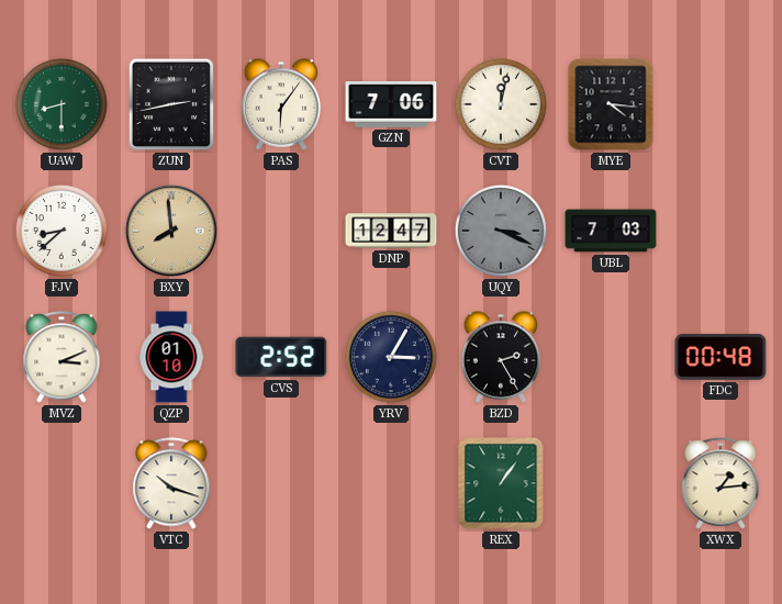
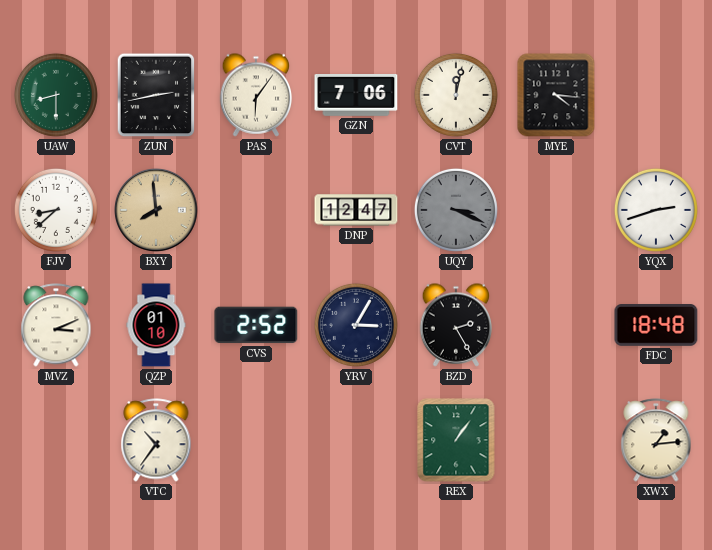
UBL: 7:03 -> none (611, 231)
YQX: none -> 2:42 (656, 210)
FDC: 00:48 -> 18:48 (656, 326)
VTC: 10:18 -> 10:36 (156, 440)
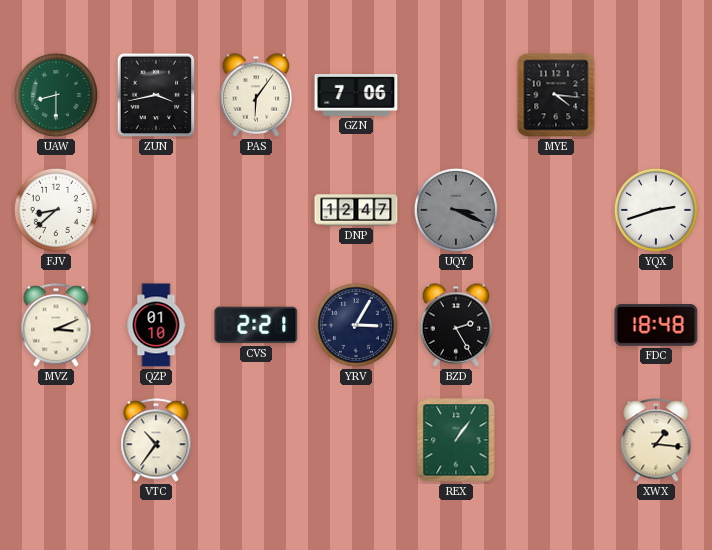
ZUN: 2:43 -> 3:43 (156, 95)
CVT: 12:02 -> none (456, 95)
BXY: 7:59 -> none (157, 211)
CVS: 2:52 -> 2:21 (256, 325)
XWX: 1:14 -> 1:16 (656, 440)
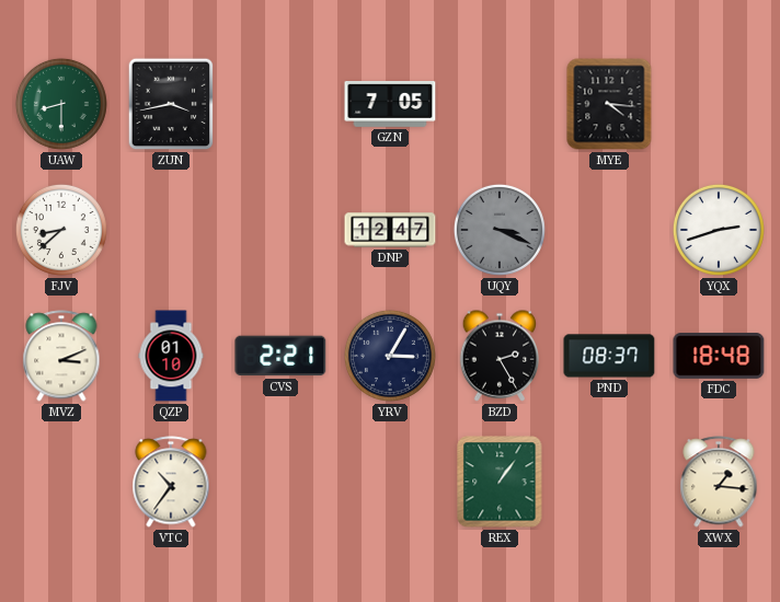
PAS: 6:06 -> none (256, 95)
GZN: 7:06 -> 7:05 (390, 105)
PND: none -> 08:37 (609, 356)
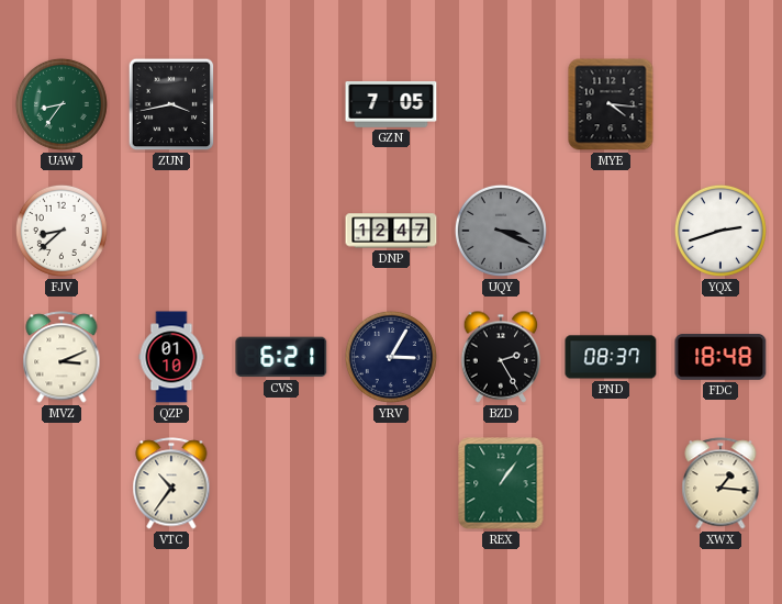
UAW: 8:30 -> 8:36 (62, 104)
CVS: 2:21 -> 6:21 (281, 357)
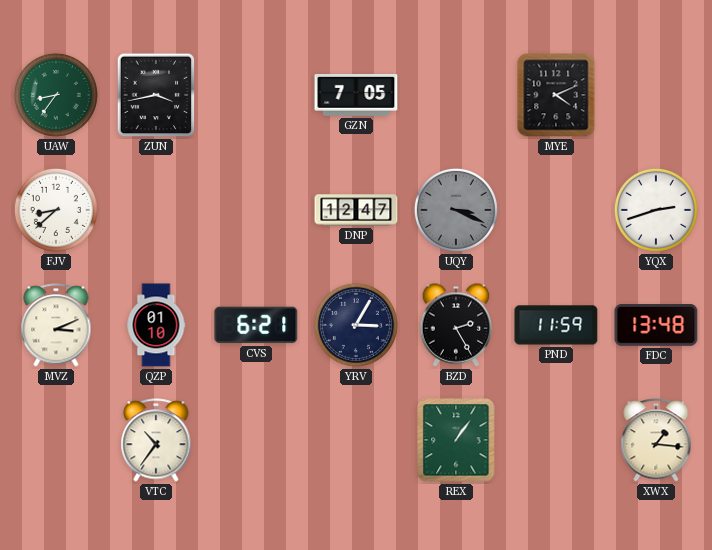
MYE: 4:16 -> 4:11 (556, 95)
PND: 08:37 -> 11:59 (556, 325)
FDC: 18:48 -> 13:48 (656, 326)
